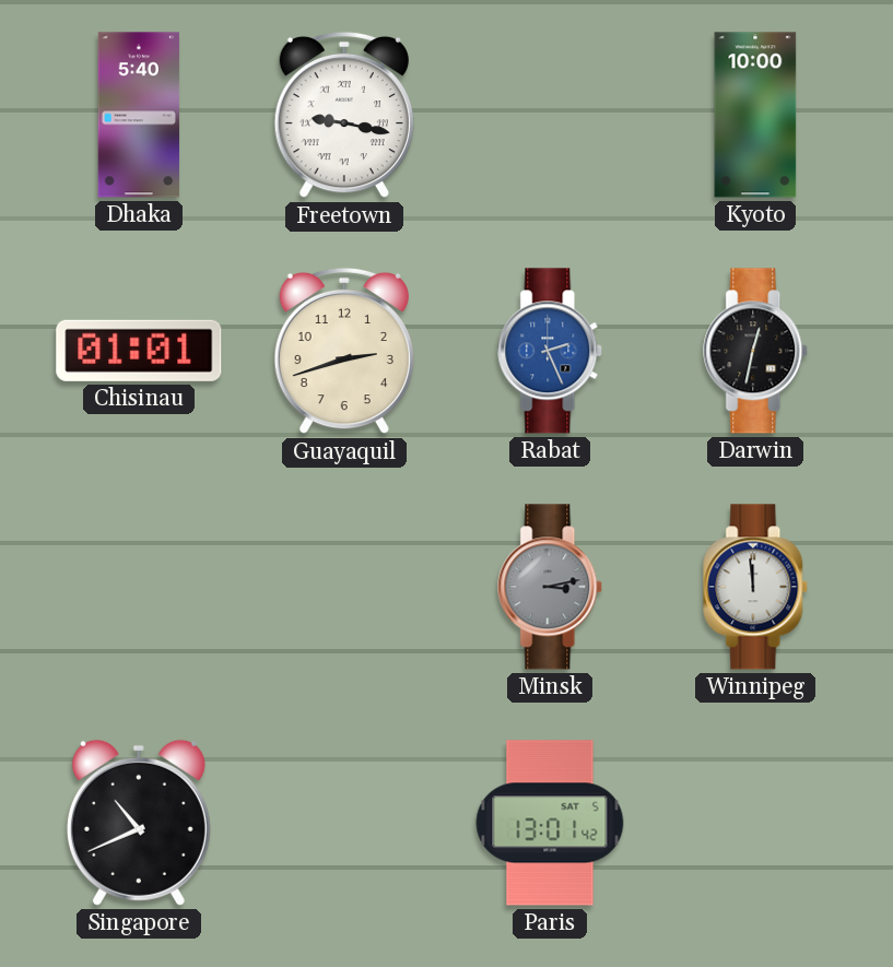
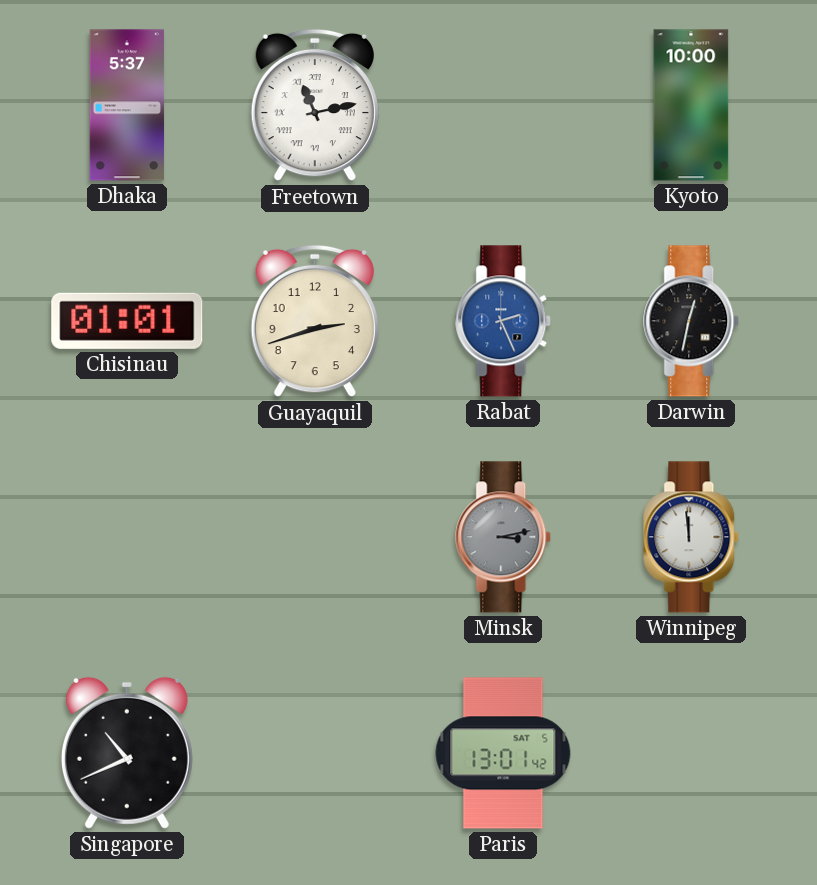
Dhaka: 5:40 -> 5:37 (127, 105)
Freetown: 9:17 -> 11:13 (315, 105)
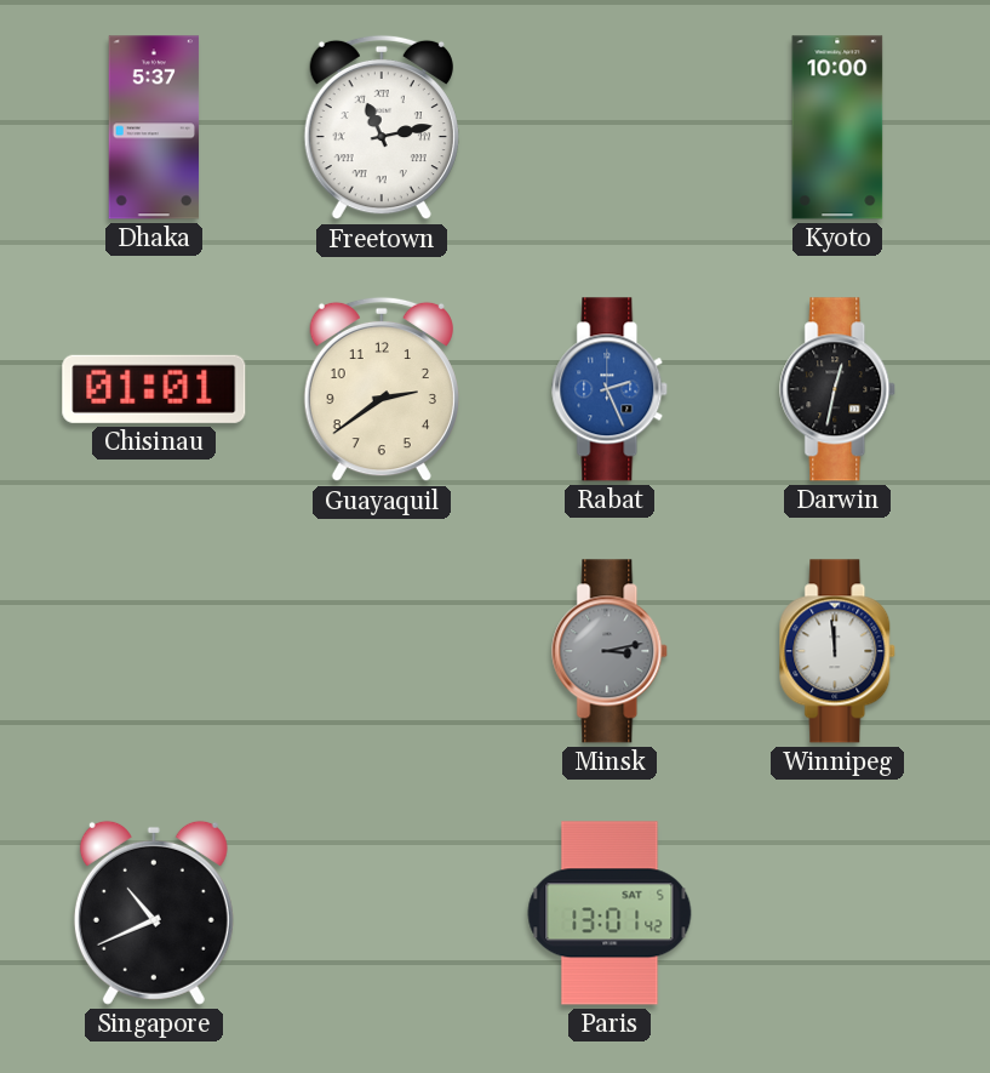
Guayaquil: 2:42 -> 2:39 (382, 389)
